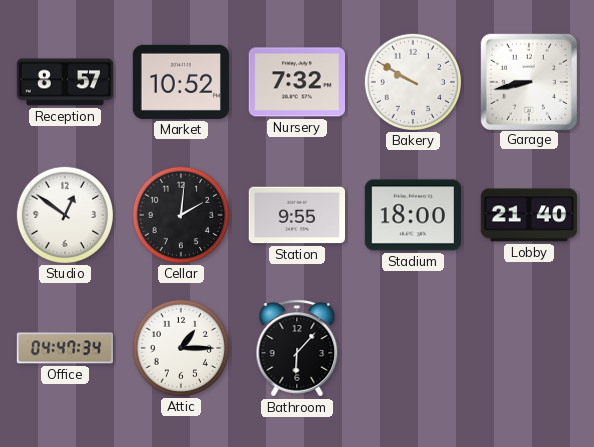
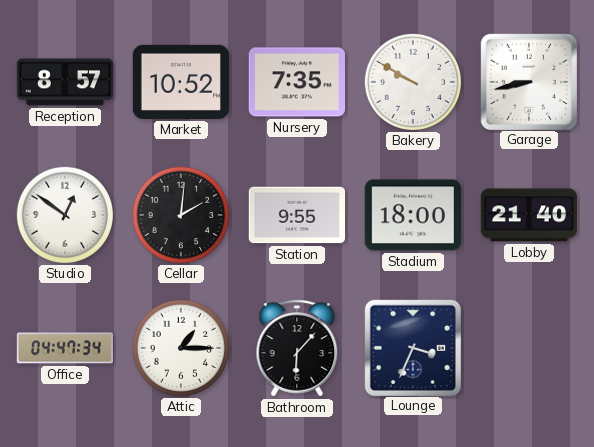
Nursery: 7:32 -> 7:35 (296, 82)
Lounge: none -> 3:34 (412, 347)
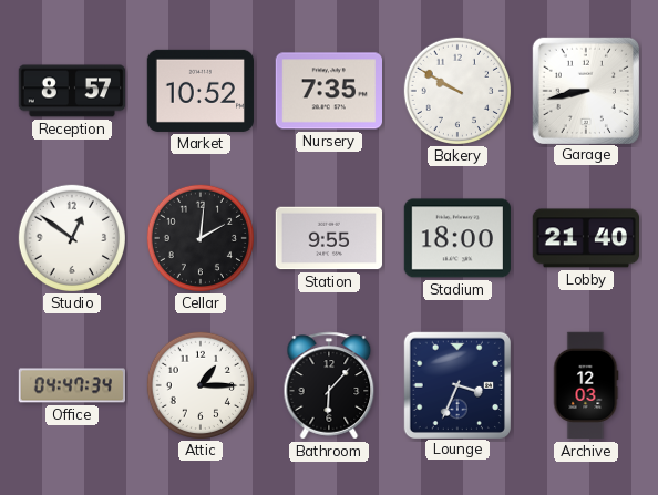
Archive: none -> 12:03 (586, 385)
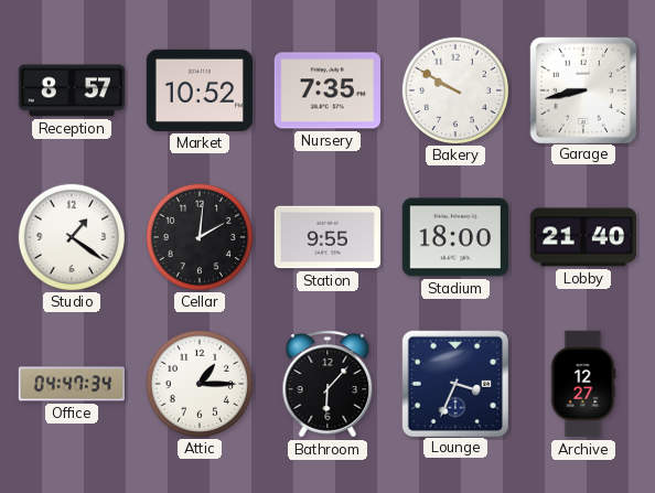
Studio: 12:51 -> 1:21 (71, 236)
Archive: 12:03 -> 12:27 (583, 384)
